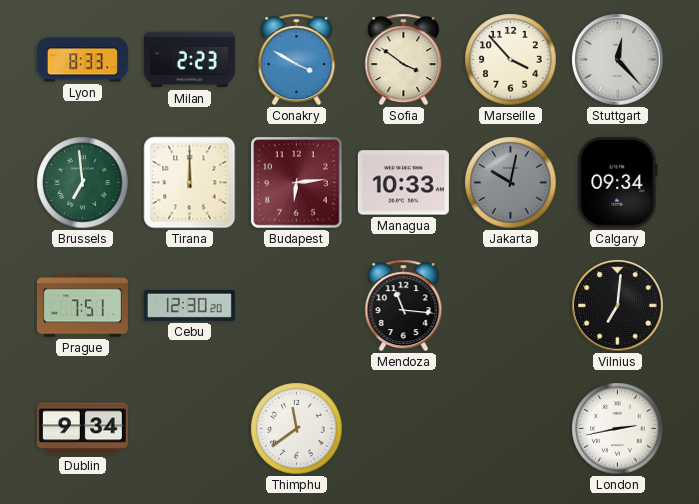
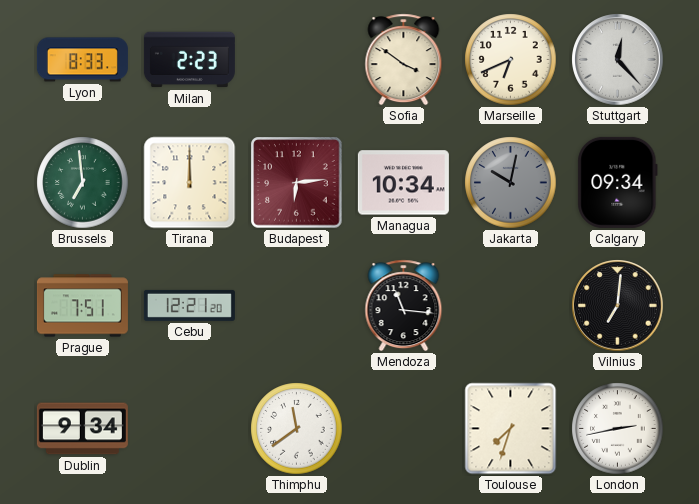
Conakry: 3:50 -> none (297, 60)
Marseille: 3:53 -> 6:41 (511, 60)
Managua: 10:33 -> 10:34 (403, 183)
Cebu: 12:30 -> 12:21 (189, 305)
Toulouse: none -> 7:33 (511, 429)
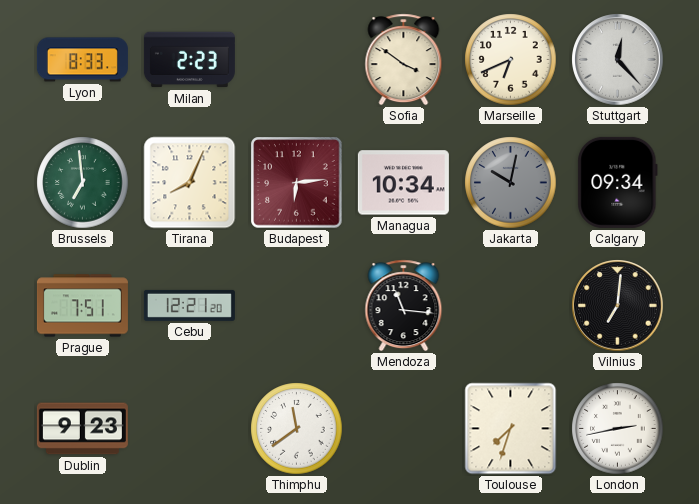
Tirana: 12:00 -> 8:04 (190, 183)
Dublin: 9:34 -> 9:23 (82, 429)
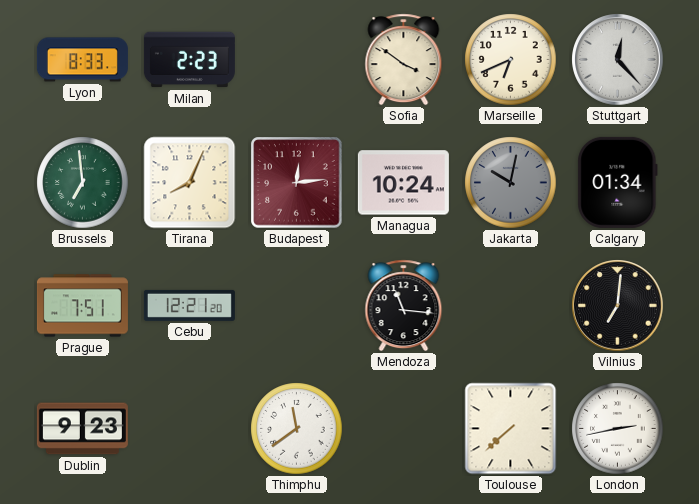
Budapest: 6:14 -> 12:14 (297, 183)
Managua: 10:34 -> 10:24 (403, 183)
Calgary: 09:34 -> 01:34 (618, 182)
Toulouse: 7:33 -> 7:38 (511, 429)
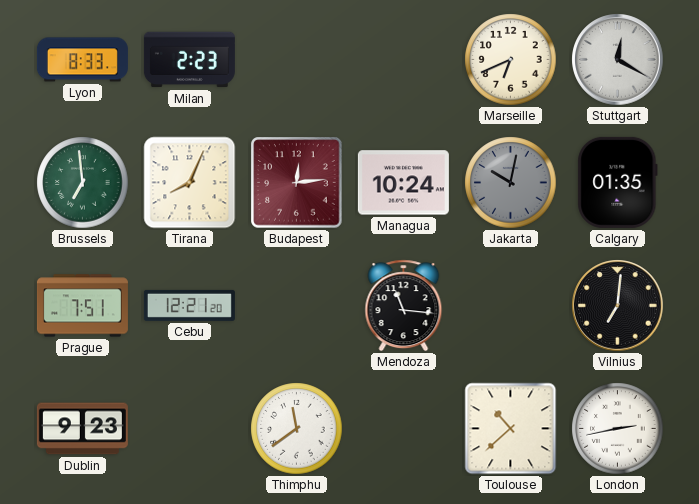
Sofia: 3:51 -> none (404, 60)
Stuttgart: 12:23 -> 12:20 (618, 60)
Calgary: 01:34 -> 01:35 (618, 182)
Toulouse: 7:38 -> 10:38 (511, 429)
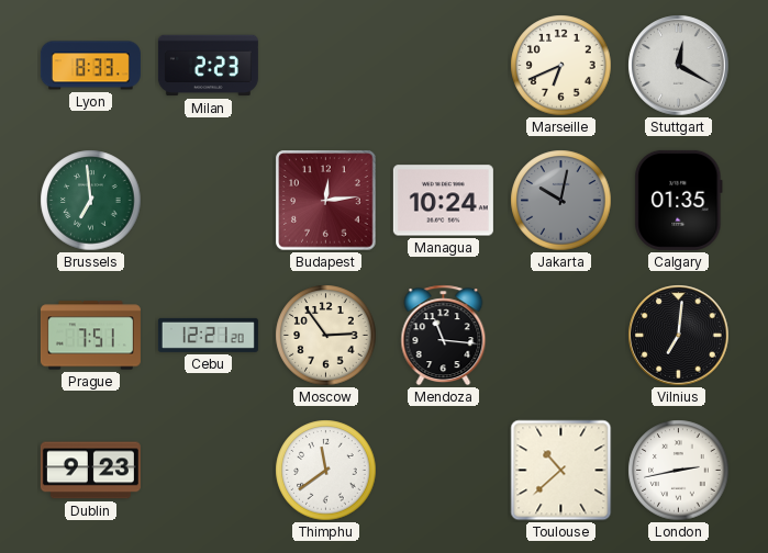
Tirana: 8:04 -> none (190, 183)
Moscow: none -> 2:54 (326, 336)
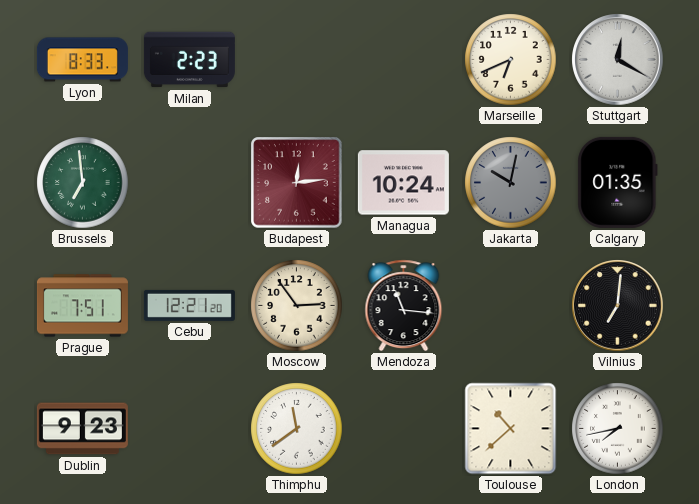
London: 2:43 -> 7:43 (618, 429)
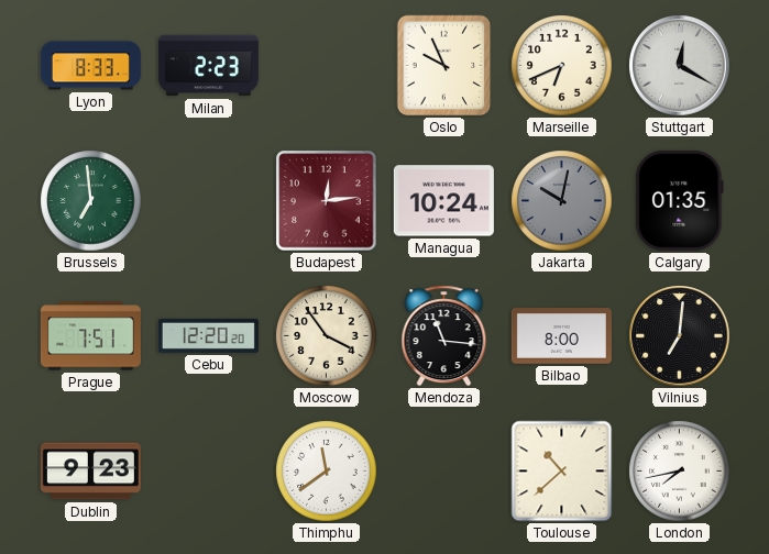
Oslo: none -> 9:56 (444, 66)
Cebu: 12:21 -> 12:20 (208, 335)
Moscow: 2:54 -> 3:54 (327, 336)
Bilbao: none -> 8:00 (561, 336)
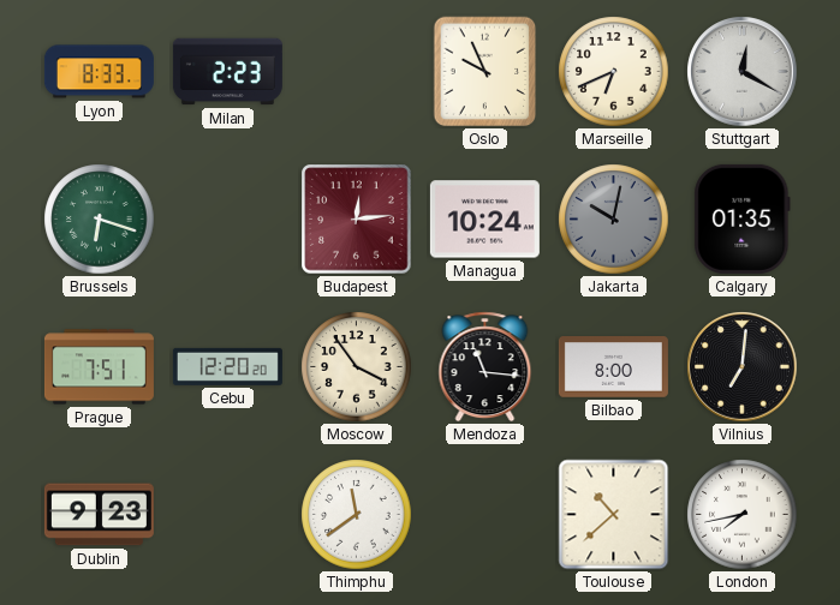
Brussels: 6:59 -> 6:18 (100, 220)
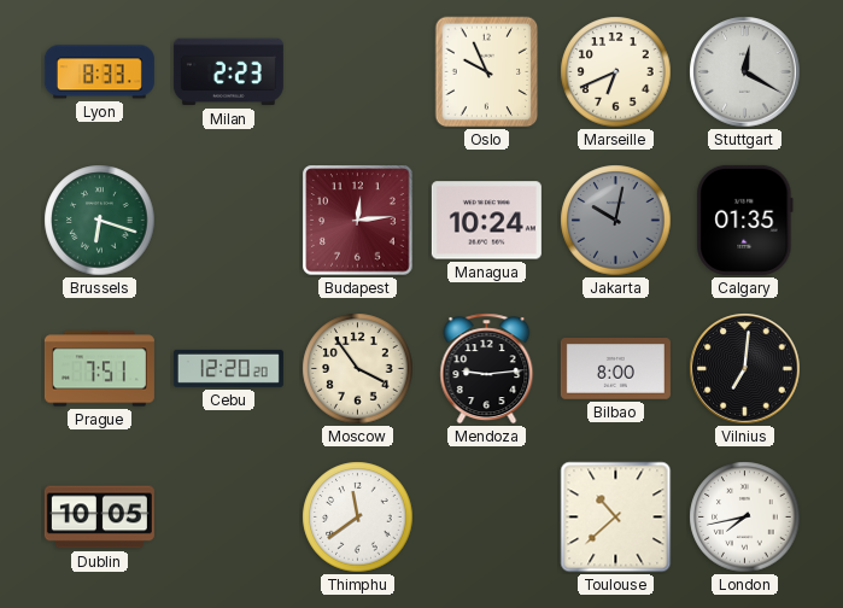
Mendoza: 11:16 -> 9:14 (487, 369)
Dublin: 9:23 -> 10:05 (99, 518)
